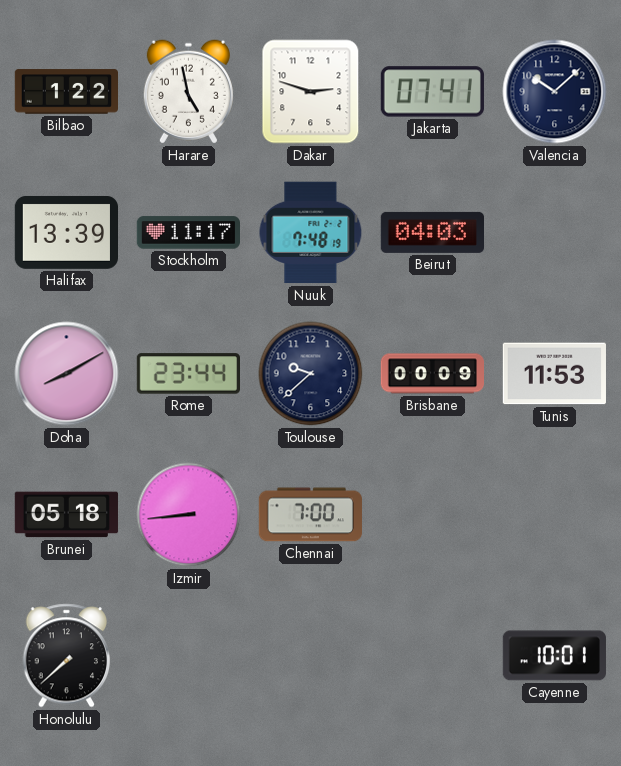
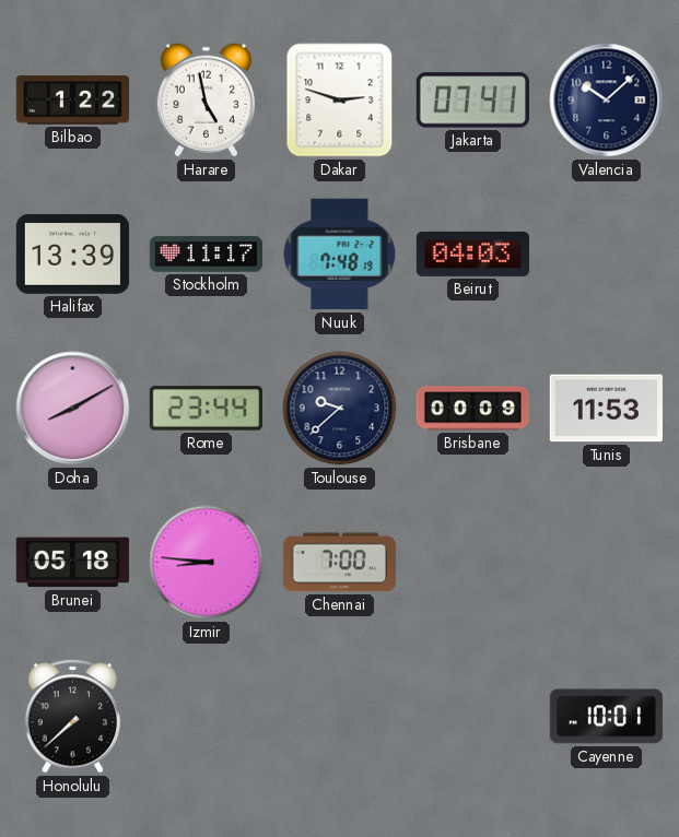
Izmir: 8:44 -> 8:46 (207, 563)
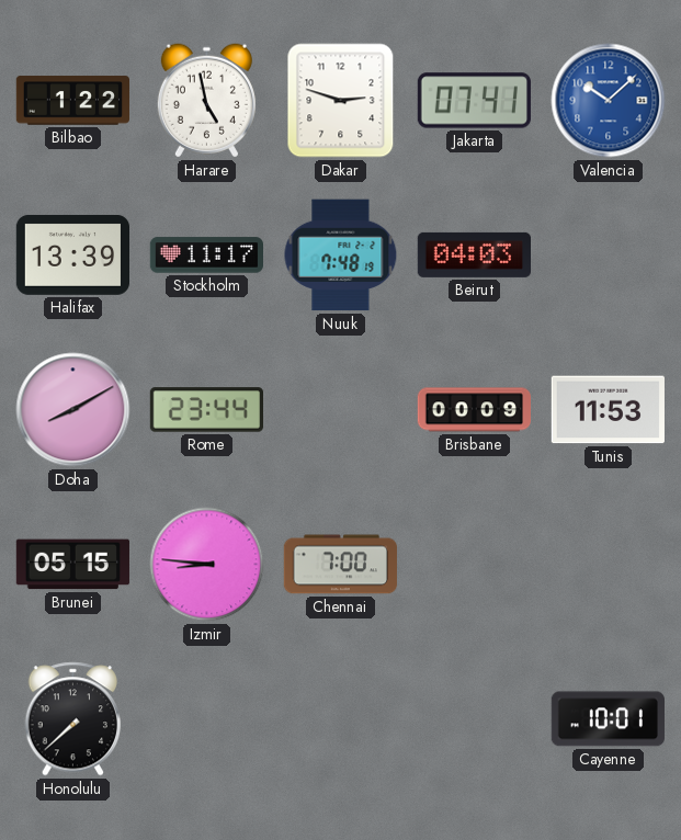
Valencia dial: navy -> blue (609, 101)
Toulouse: 9:38 -> none (340, 409)
Brunei: 05:18 -> 05:15 (72, 565)
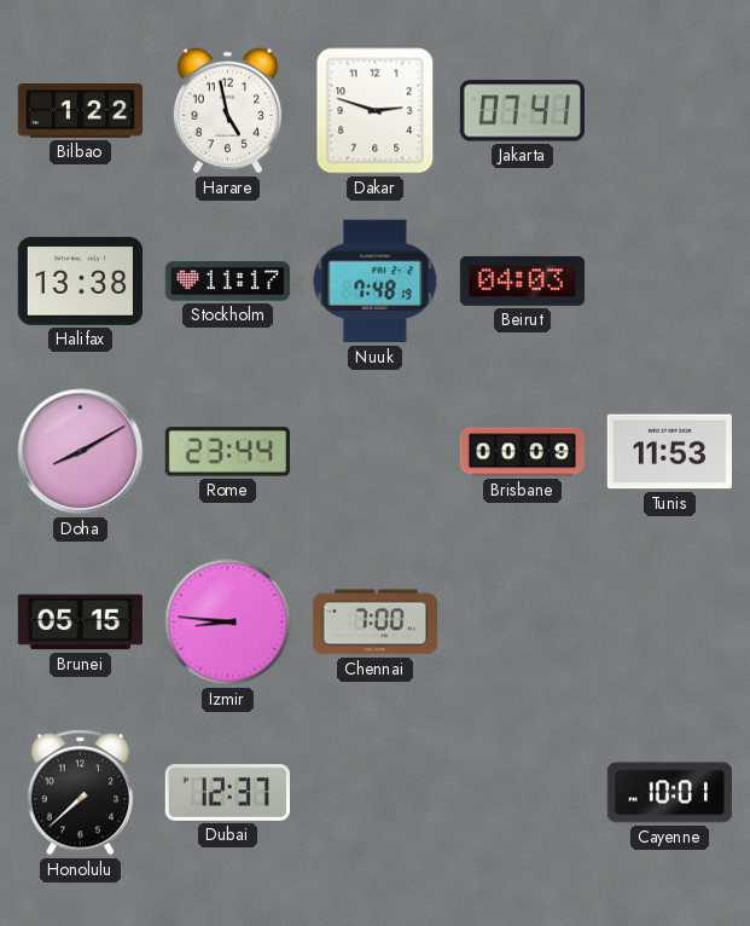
Valencia: 10:08 -> none (609, 101)
Halifax: 13:39 -> 13:38 (80, 280)
Dubai: none -> 12:37 (227, 793)
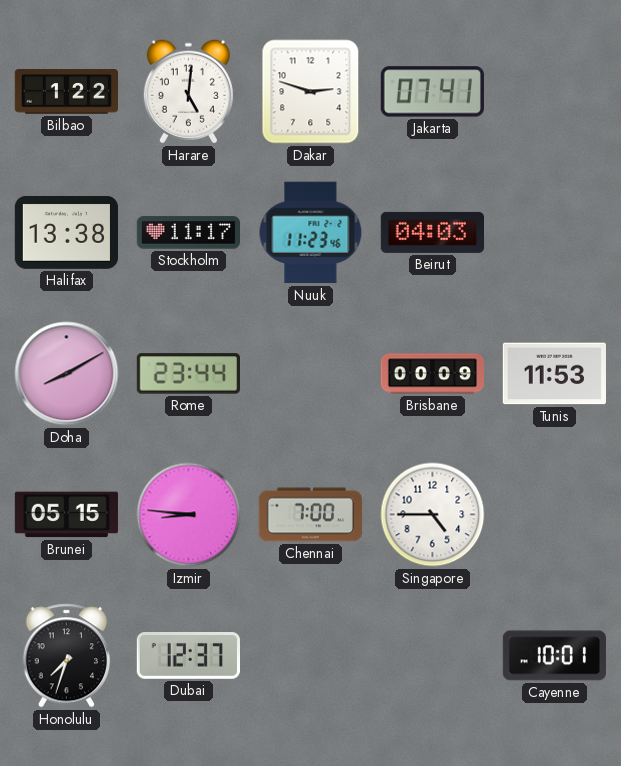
Harare: 4:58 -> 5:01 (188, 92)
Nuuk: 7:48 -> 11:23 (311, 233)
Singapore: none -> 4:45 (433, 515)
Honolulu: 7:38 -> 7:33 (67, 656)
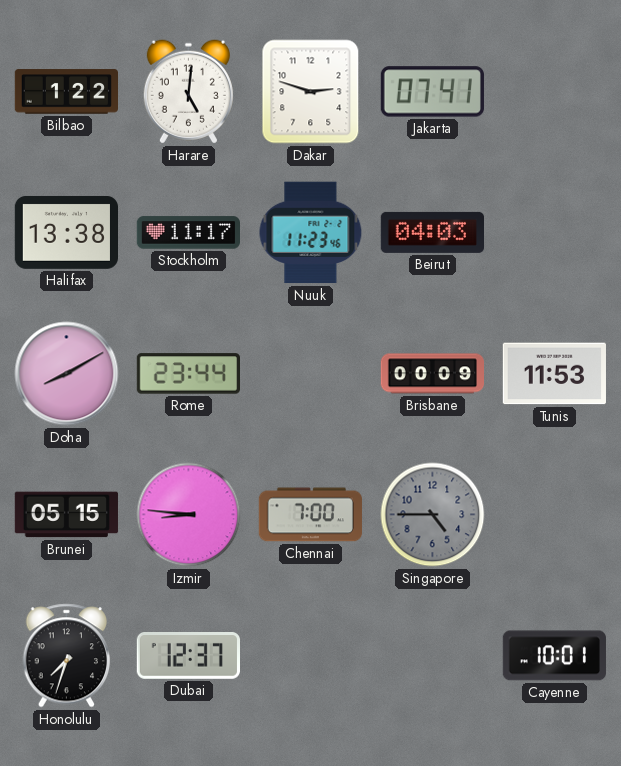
Singapore dial: white -> grey (433, 515)
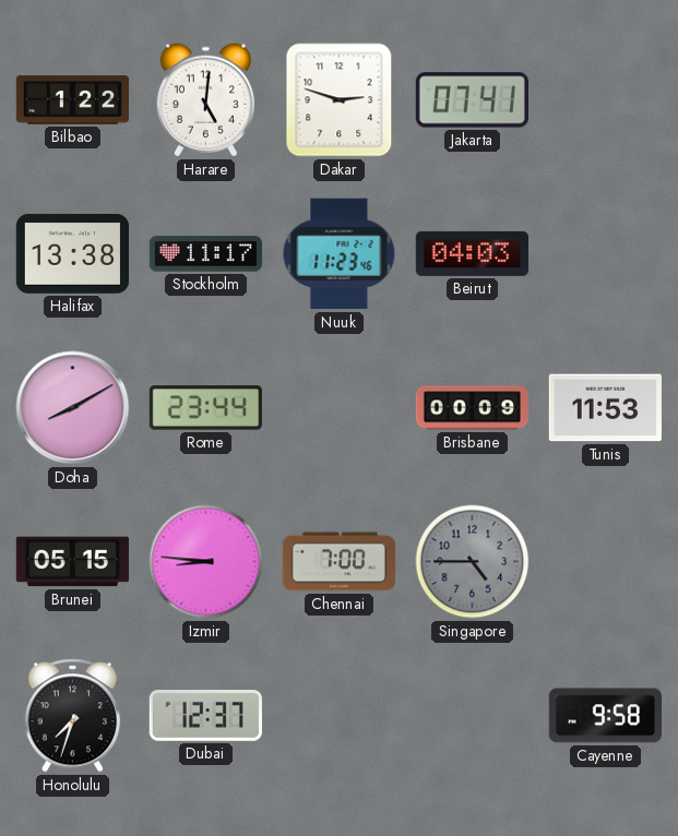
Cayenne: 10:01 -> 9:58 (605, 716)
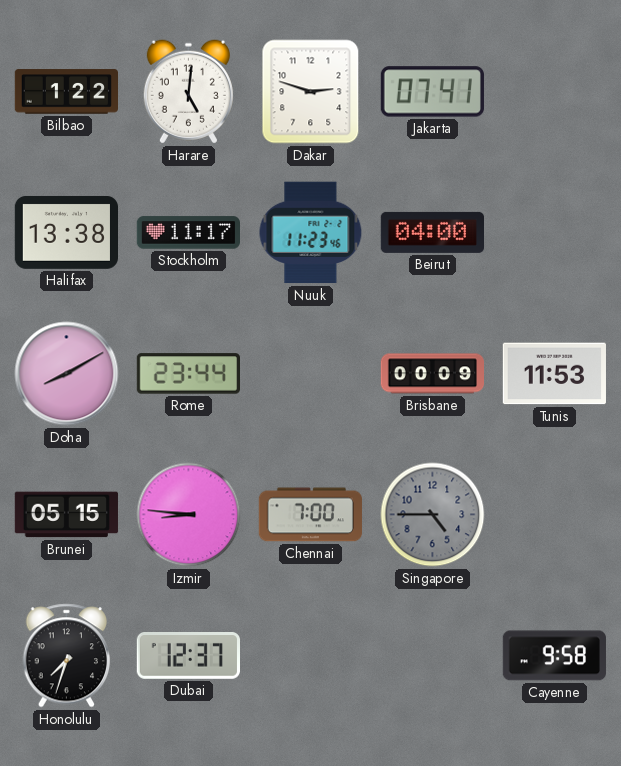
Beirut: 04:03 -> 04:00 (432, 232)
